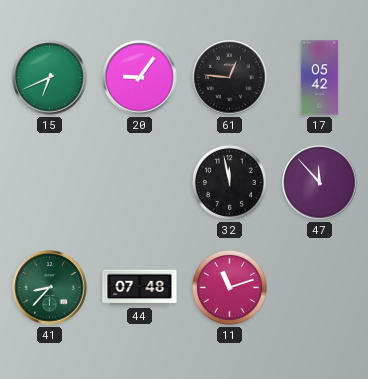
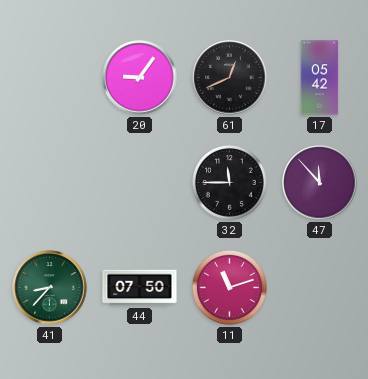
15: 6:41 -> none (50, 78)
61: 12:46 -> 12:41 (230, 78)
32: 11:58 -> 11:45 (229, 182)
44: 07:48 -> 07:50 (140, 288)
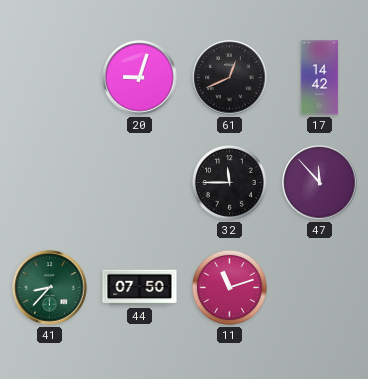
20: 9:06 -> 9:03 (140, 78)
17: 05:42 -> 14:42 (320, 78)
